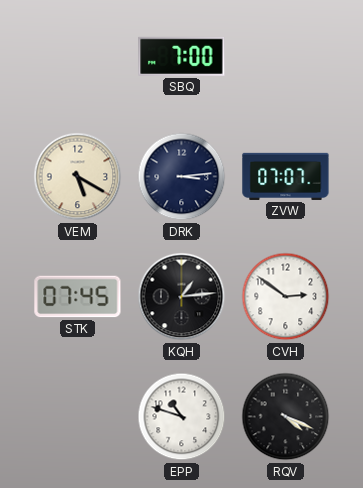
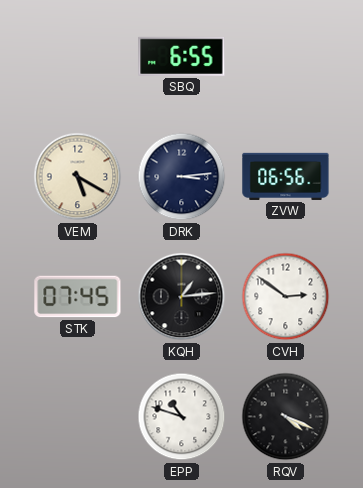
SBQ: 7:00 -> 6:55 (182, 56)
ZVW: 07:07 -> 06:56 (286, 176)
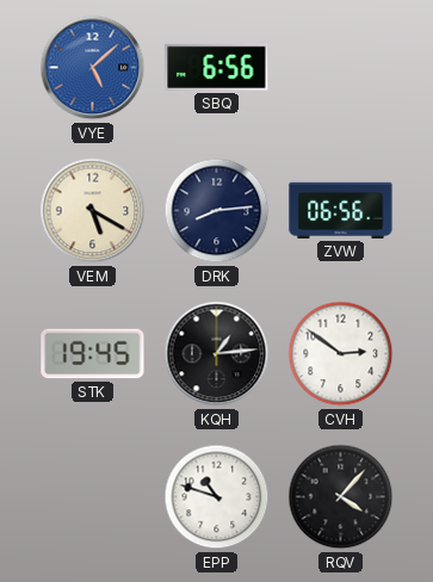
VYE: none -> 5:08 (93, 68)
SBQ: 6:55 -> 6:56 (217, 67)
DRK: 3:14 -> 8:14 (217, 211)
STK: 07:45 -> 19:45 (93, 354)
RQV: 4:19 -> 4:07 (341, 497)
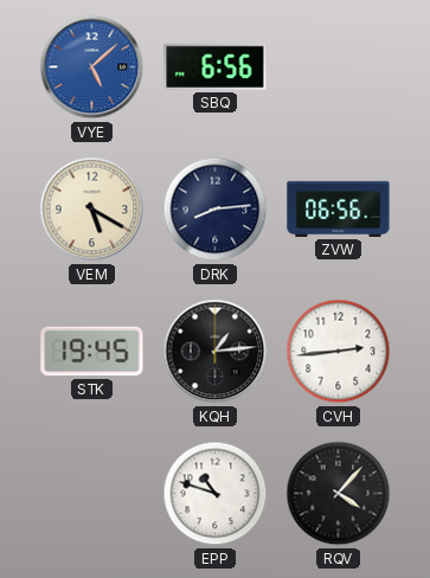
CVH: 2:51 -> 2:44 (339, 352)
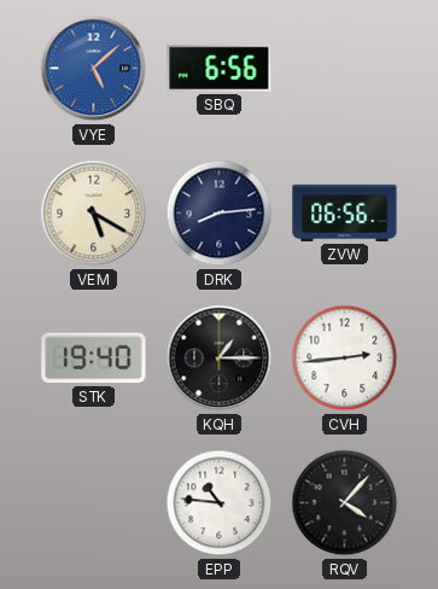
STK: 19:45 -> 19:40 (94, 358)
KQH: 1:14 -> 1:15 (220, 358)
EPP: 10:48 -> 10:46 (220, 503)
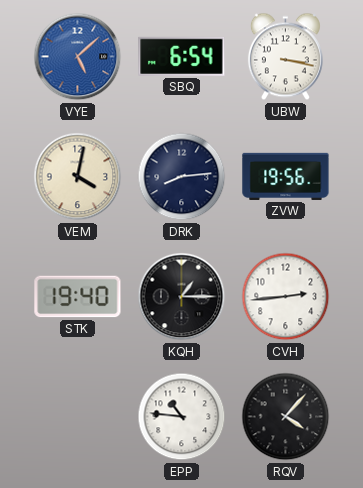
SBQ: 6:56 -> 6:54 (182, 56)
UBW: none -> 3:17 (285, 57)
VEM: 5:20 -> 4:02 (78, 177)
ZVW: 06:56 -> 19:56 (286, 176)
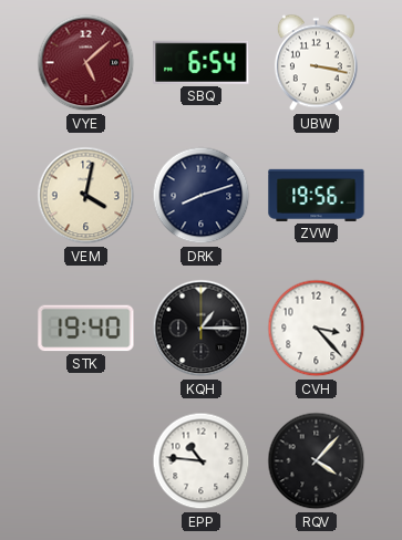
VYE dial: blue -> burgundy (86, 63)
DRK: 8:14 -> 8:12 (202, 196)
CVH: 2:44 -> 3:23 (317, 329)
